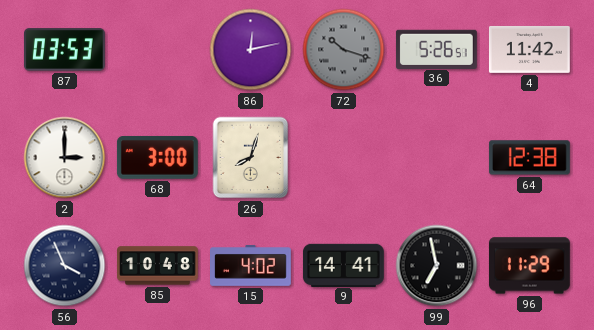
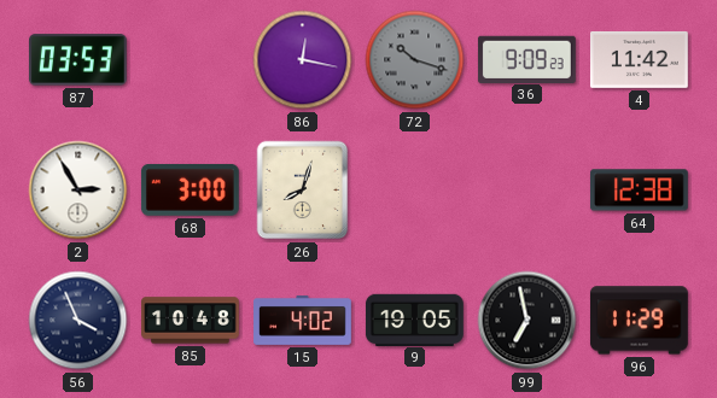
86: 12:13 -> 12:17 (303, 60)
36: 5:26 -> 9:09 (526, 59)
2: 3:00 -> 2:55 (78, 191)
9: 14:41 -> 19:05 (414, 320)
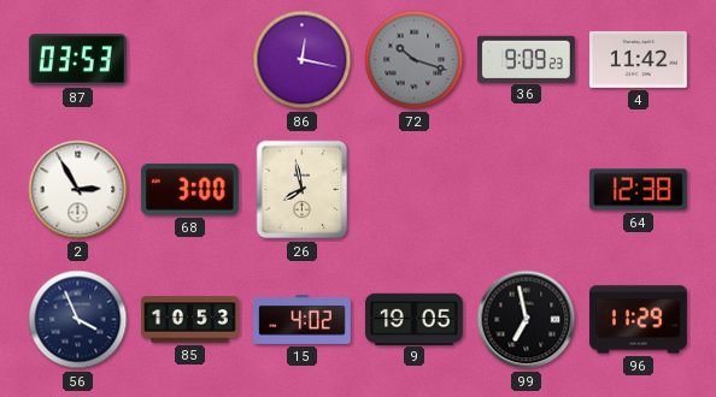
26: 8:03 -> 7:58 (303, 190)
85: 10:48 -> 10:53 (190, 320)
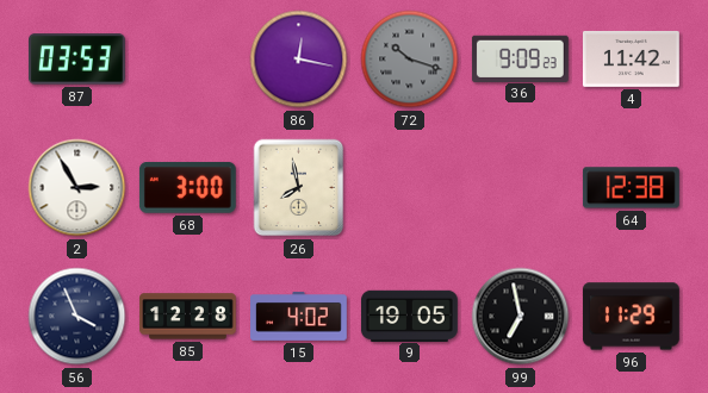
85: 10:53 -> 12:28 (188, 317)
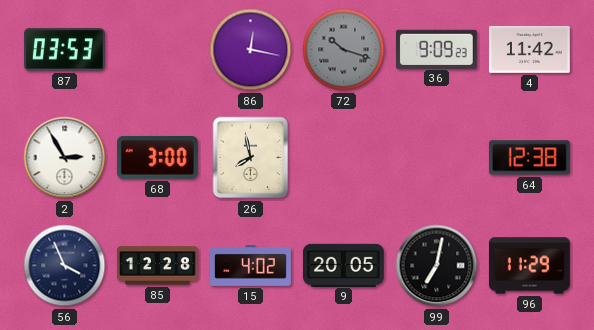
9: 19:05 -> 20:05 (343, 265)
99: 6:58 -> 7:02 (437, 266)
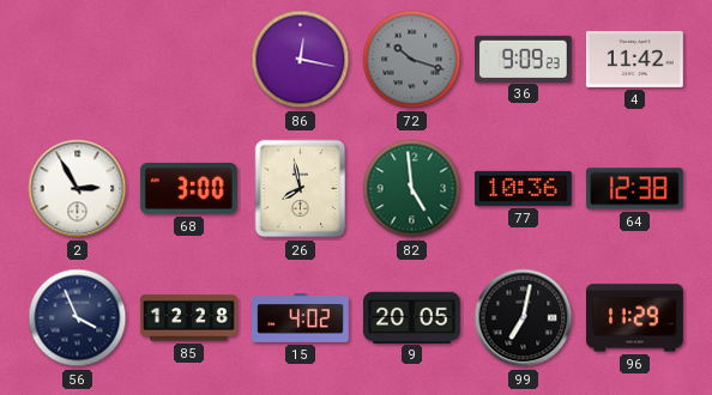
87: 03:53 -> none (64, 50)
82: none -> 4:59 (412, 189)
77: none -> 10:36 (523, 188)
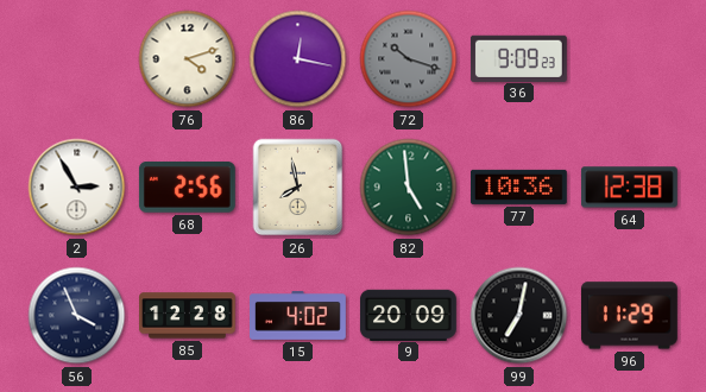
76: none -> 4:12 (188, 59)
4: 11:42 -> none (635, 59)
68: 3:00 -> 2:56 (187, 186)
9: 20:05 -> 20:09 (408, 315)
